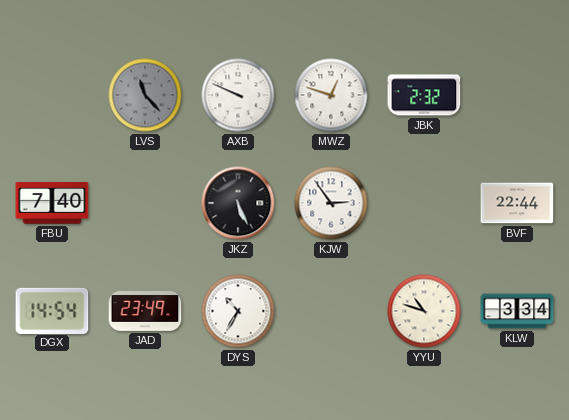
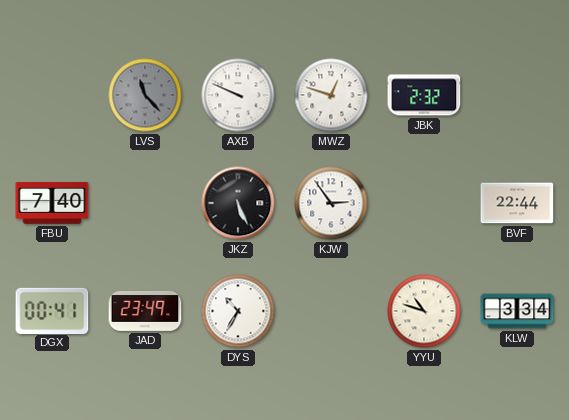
DGX: 14:54 -> 00:41 (52, 310)
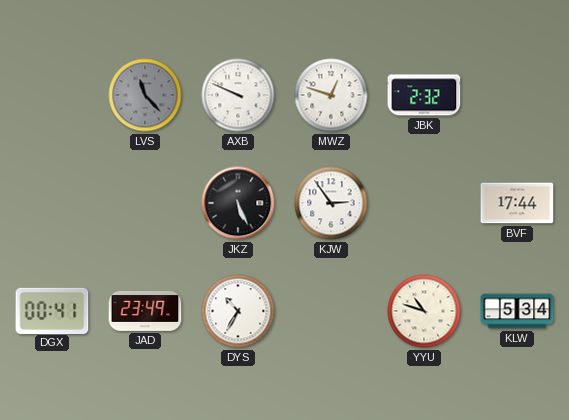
FBU: 7:40 -> none (52, 203)
BVF: 22:44 -> 17:44 (517, 203)
KLW: 3:34 -> 5:34 (517, 311)
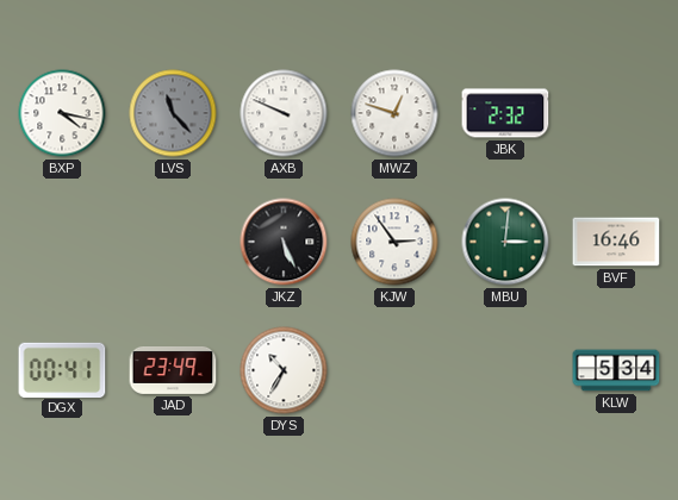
BXP: none -> 4:17 (62, 113)
MBU: none -> 3:01 (505, 242)
BVF: 17:44 -> 16:46 (616, 242)
YYU: 10:48 -> none (424, 311)
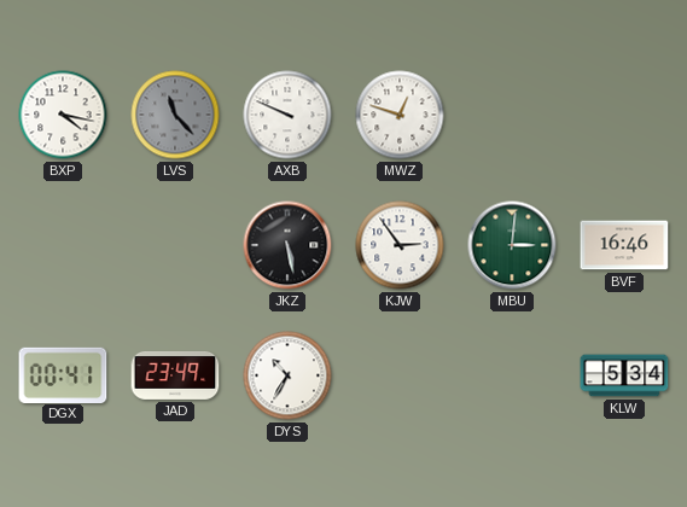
JBK: 2:32 -> none (505, 113)
JKZ: 5:26 -> 5:28 (287, 245)
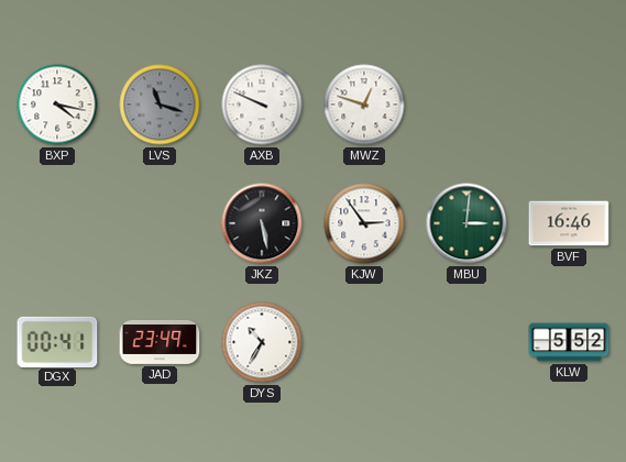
LVS: 11:23 -> 11:18 (160, 105)
KLW: 5:34 -> 5:52 (569, 342)
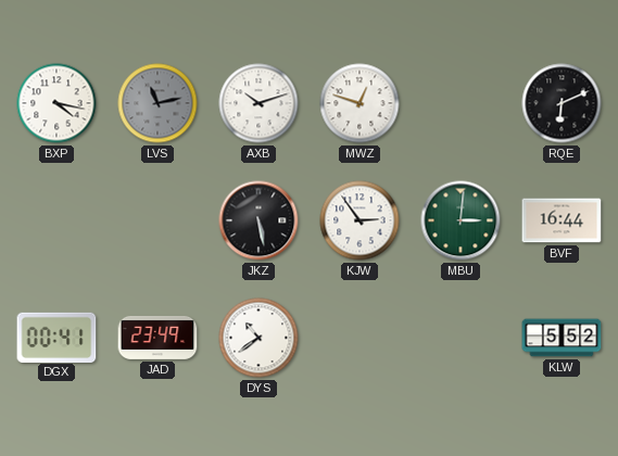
LVS: 11:18 -> 11:13 (157, 103)
AXB: 9:49 -> 10:12 (258, 103)
RQE: none -> 6:11 (562, 103)
BVF: 16:46 -> 16:44 (562, 220)
DYS: 10:35 -> 10:39 (258, 338)
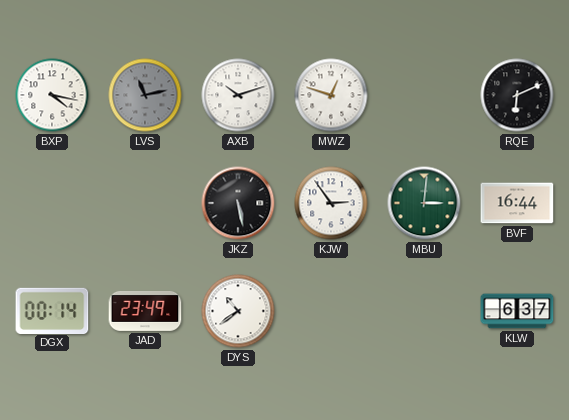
DGX: 00:41 -> 00:14 (52, 310)
KLW: 5:52 -> 6:37 (517, 311)
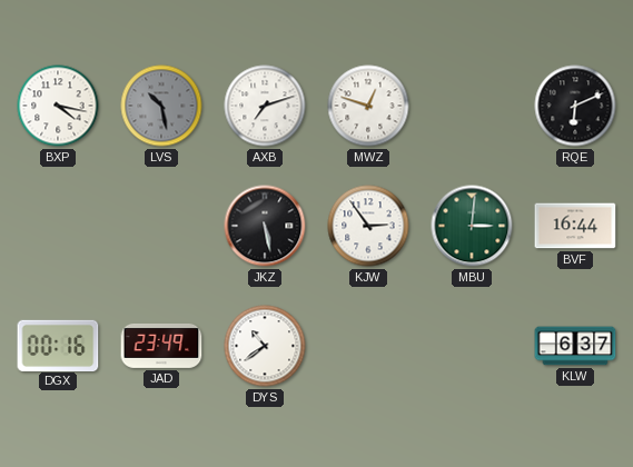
LVS: 11:13 -> 10:28 (161, 106)
AXB: 10:12 -> 7:12 (265, 106)
DGX: 00:14 -> 00:16 (58, 345)
